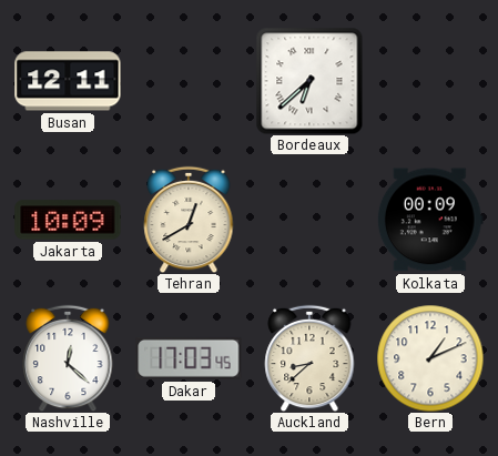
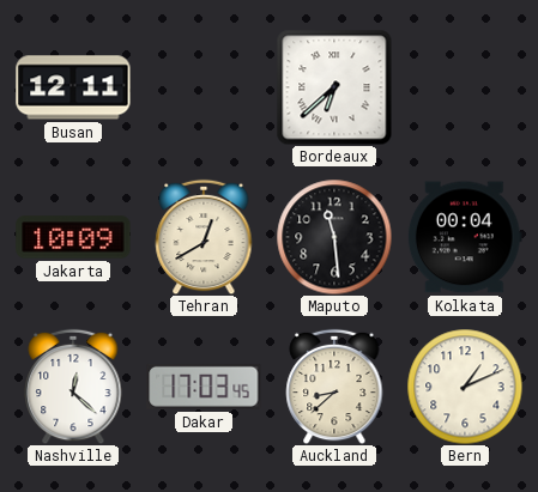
Maputo: none -> 11:29 (334, 237)
Kolkata: 00:09 -> 00:04 (465, 237)
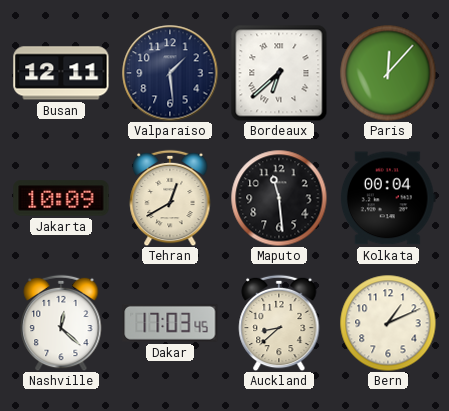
Valparaiso: none -> 1:29 (170, 73)
Paris: none -> 12:07 (388, 73)
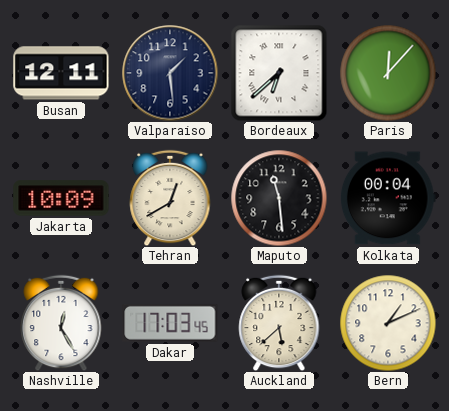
Nashville: 12:22 -> 12:25 (61, 323)
Auckland: 8:38 -> 5:38 (279, 323)
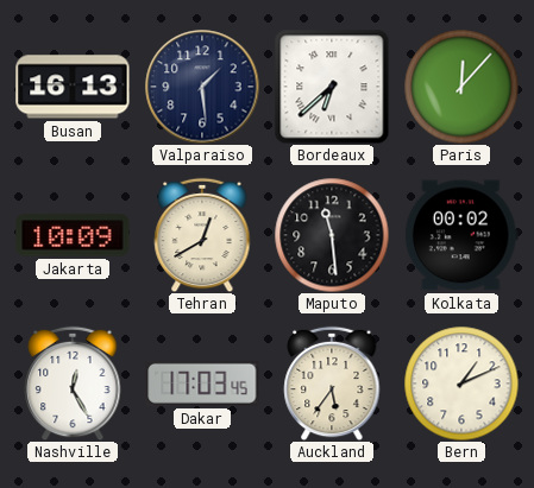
Busan: 12:11 -> 16:13 (73, 87)
Kolkata: 00:04 -> 00:02 (461, 235)
Auckland: 5:38 -> 5:36 (332, 384)
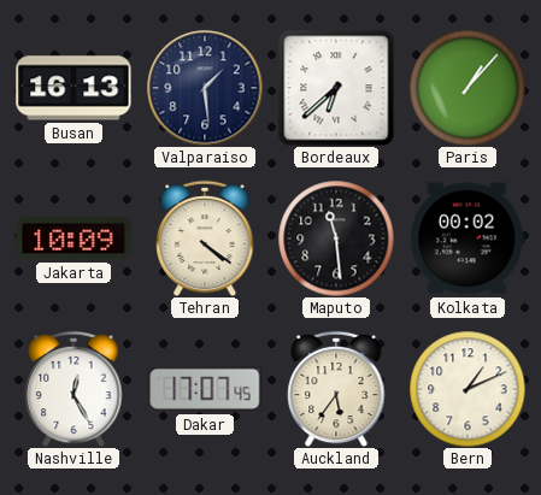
Paris: 12:07 -> 1:07 (468, 88)
Tehran: 12:40 -> 4:21 (205, 238)
Dakar: 17:03 -> 17:07 (205, 389)
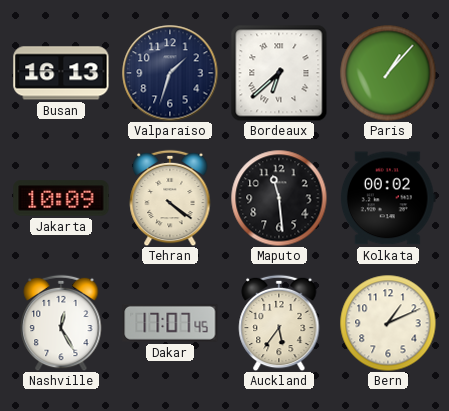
Valparaiso: 1:29 -> 1:33 (170, 73)
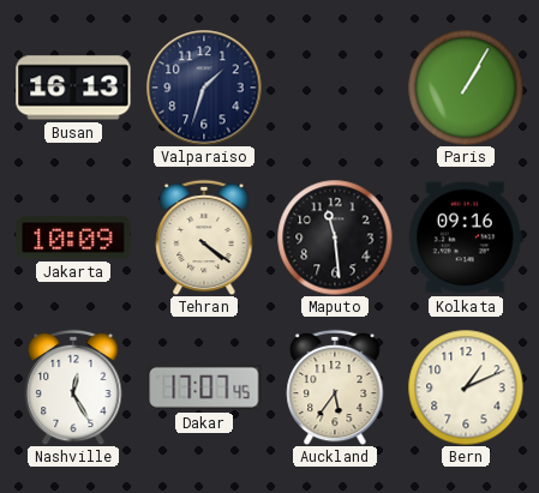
Bordeaux: 6:38 -> none (279, 73)
Paris: 1:07 -> 1:05 (466, 88)
Kolkata: 00:02 -> 09:16 (466, 238)
